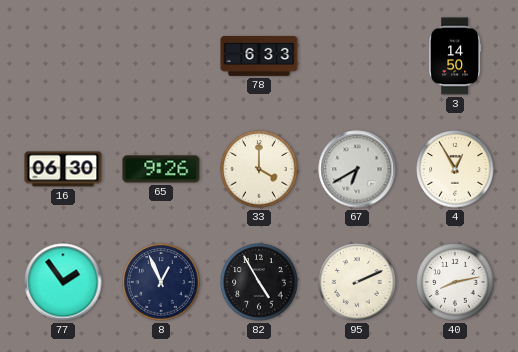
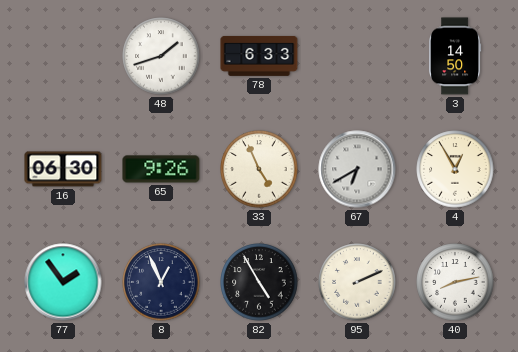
48: none -> 1:42 (161, 56)
33: 4:00 -> 4:56 (259, 169)
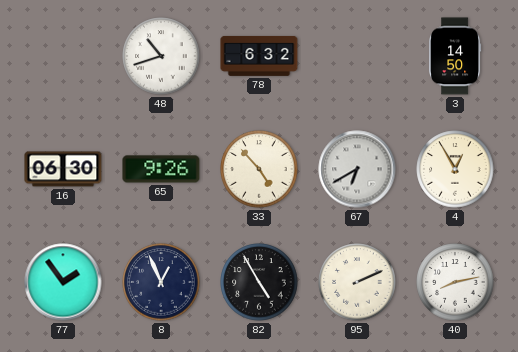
48: 1:42 -> 10:42 (161, 56)
78: 6:33 -> 6:32 (259, 56)
33: 4:56 -> 4:53 (259, 169)
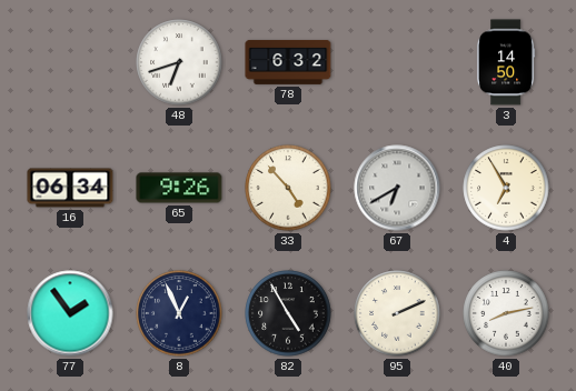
48: 10:42 -> 6:42 (179, 62)
16: 06:30 -> 06:34 (70, 188)
4: 12:55 -> 6:55 (506, 188)
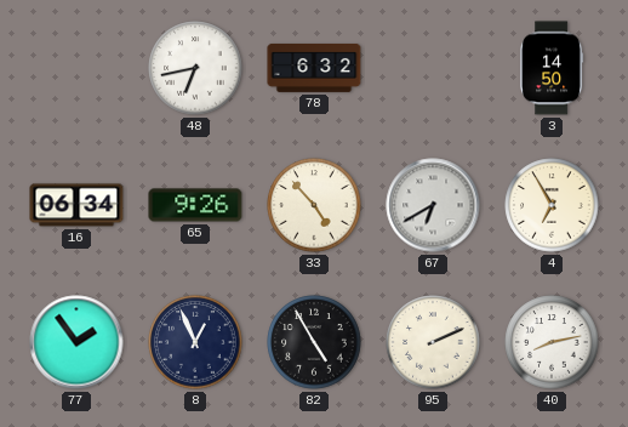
48: 6:42 -> 6:43 (195, 68)
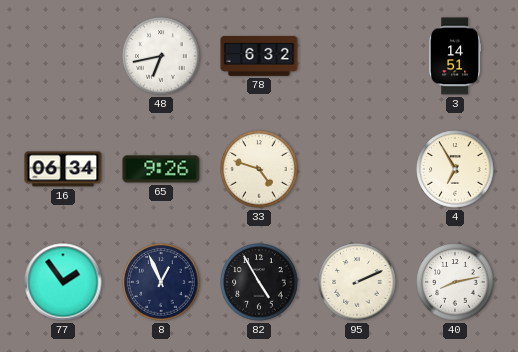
3: 14:50 -> 14:51 (456, 56)
33: 4:53 -> 4:48 (259, 169)
67: 6:40 -> none (433, 205)
